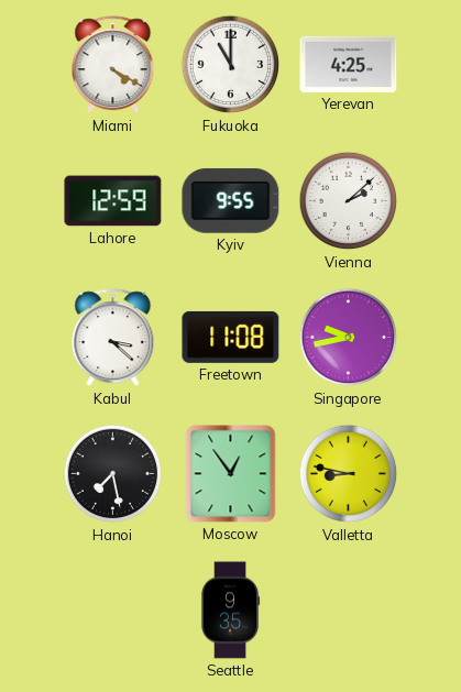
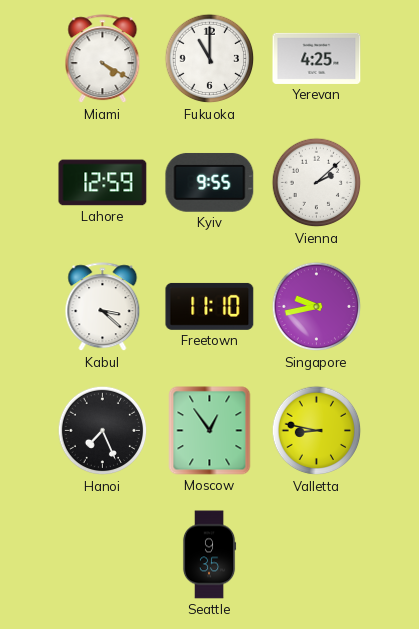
Freetown: 11:08 -> 11:10 (210, 306)
Hanoi: 7:28 -> 7:26 (103, 431)
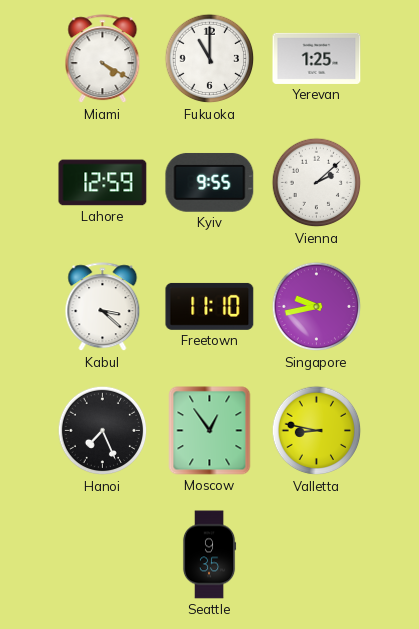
Yerevan: 4:25 -> 1:25 (317, 58)
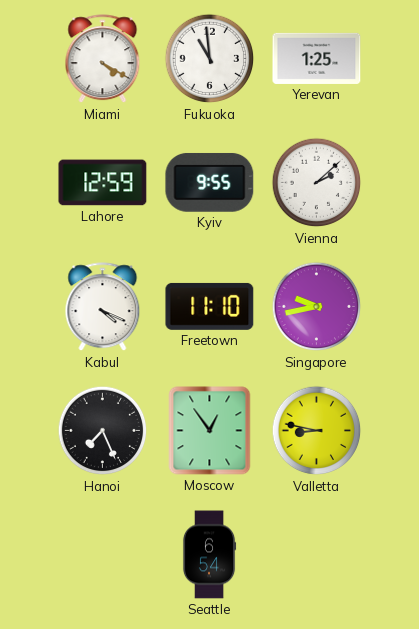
Fukuoka: 11:00 -> 10:59 (210, 59)
Kabul: 3:22 -> 4:19 (103, 307)
Seattle: 9:35 -> 6:54 (209, 555)
